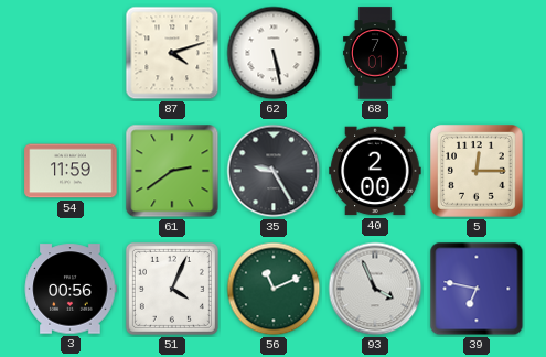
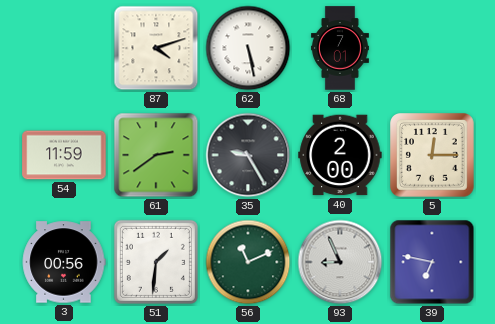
51: 4:04 -> 1:31 (156, 262)
93: 3:56 -> 8:56 (340, 262)
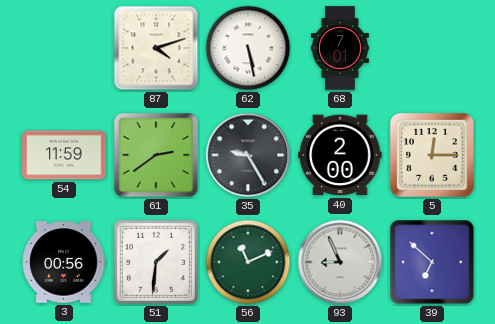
39: 6:47 -> 6:52 (432, 262)
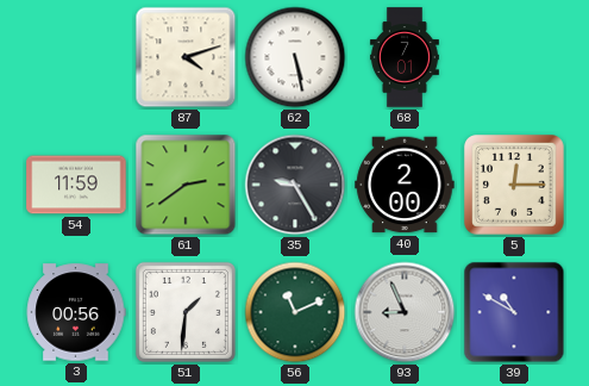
39: 6:52 -> 10:50 (514, 312)
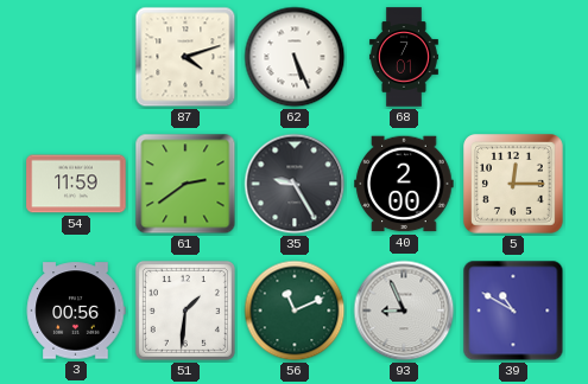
62: 5:28 -> 5:26 (295, 57)
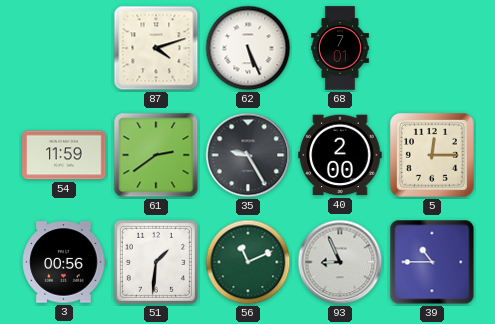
39: 10:50 -> 10:45 (432, 262)
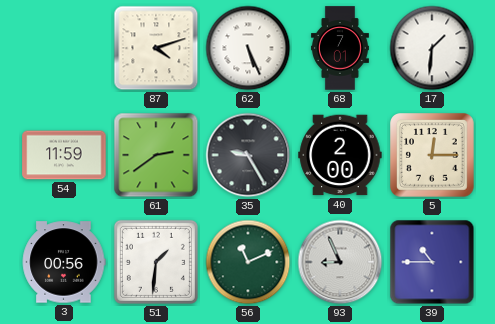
17: none -> 1:31 (432, 48)
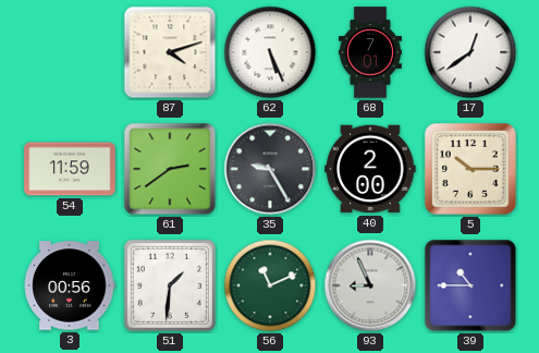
17: 1:31 -> 12:39 (470, 52)
5: 12:15 -> 10:15 (471, 170)
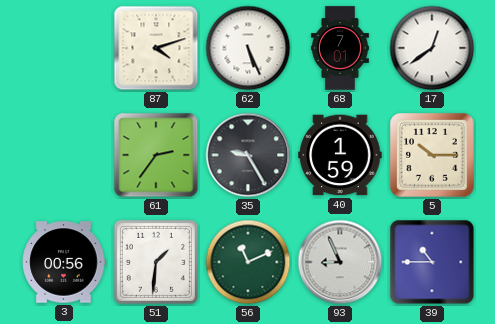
54: 11:59 -> none (70, 169)
61: 2:39 -> 2:36 (156, 155)
40: 2:00 -> 1:59 (340, 155)
